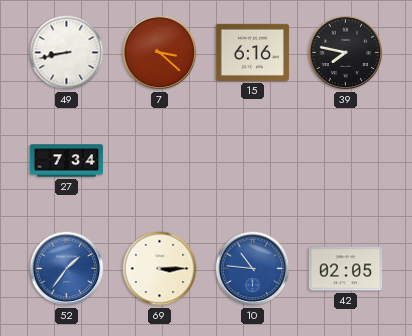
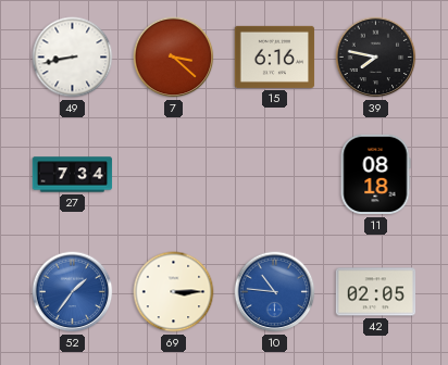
11: none -> 08:18 (375, 175)
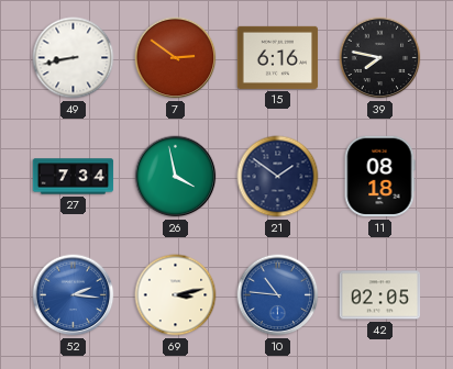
7: 3:22 -> 2:51 (176, 58)
26: none -> 3:58 (176, 177)
21: none -> 1:51 (278, 177)
52: 1:36 -> 2:16 (74, 295)
69: 3:15 -> 3:13 (176, 295)
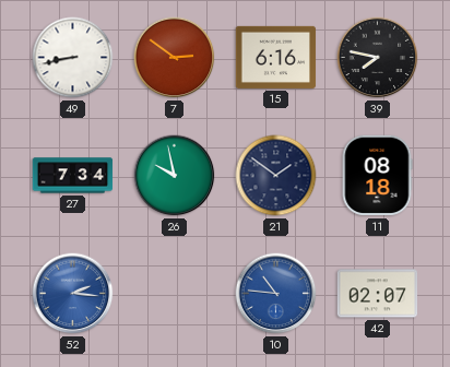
26: 3:58 -> 9:58 (175, 176)
69: 3:13 -> none (176, 295)
42: 02:05 -> 02:07 (378, 294)
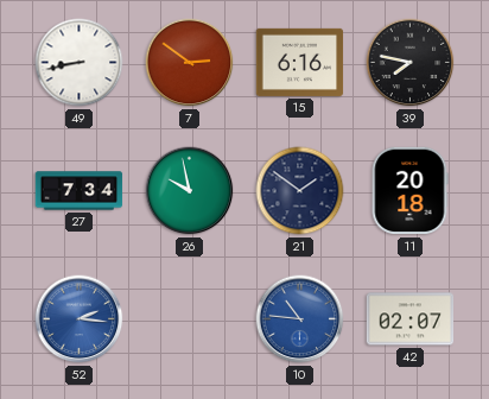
11: 08:18 -> 20:18 (409, 191)
